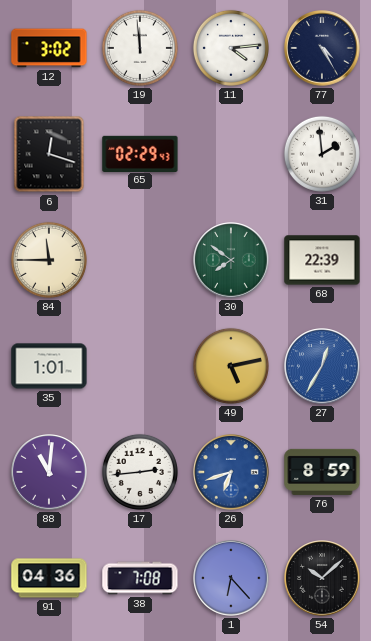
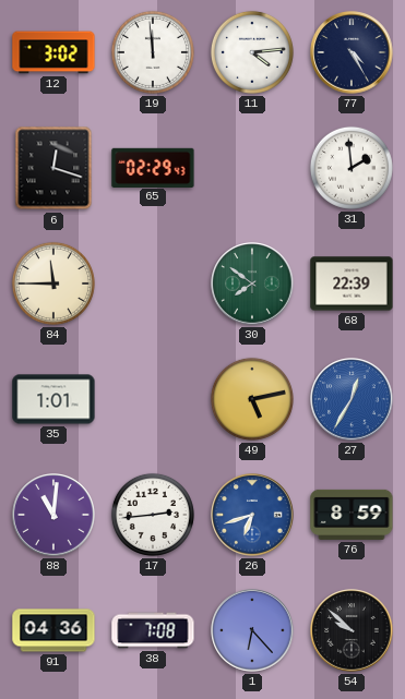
54: 10:08 -> 9:52 (352, 630)
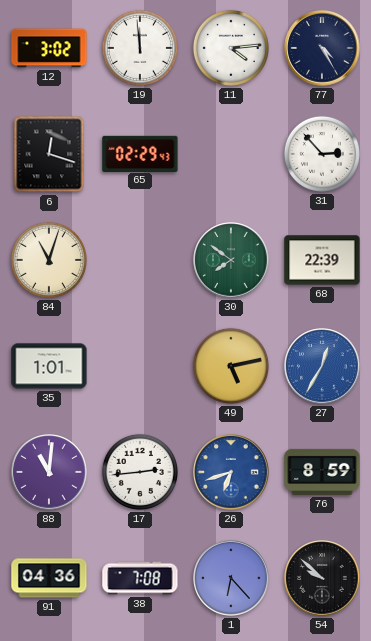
31: 1:59 -> 2:53 (322, 154)
84: 11:45 -> 11:03 (49, 260)
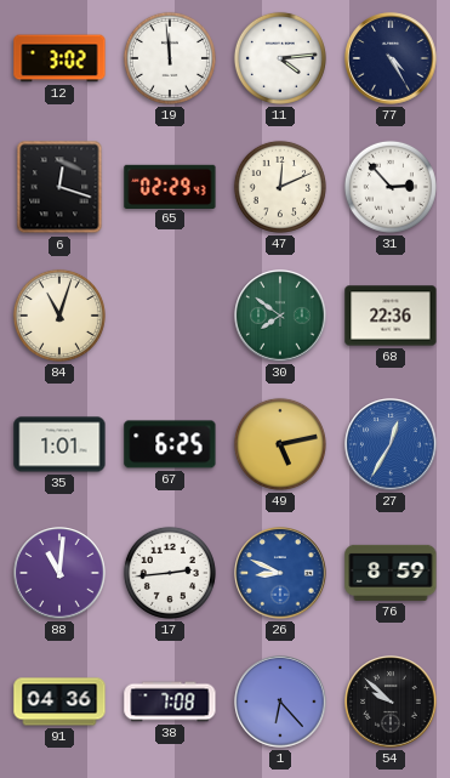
47: none -> 12:11 (280, 187)
68: 22:39 -> 22:36 (391, 316)
67: none -> 6:25 (170, 444)
26: 6:42 -> 8:49 (280, 573)
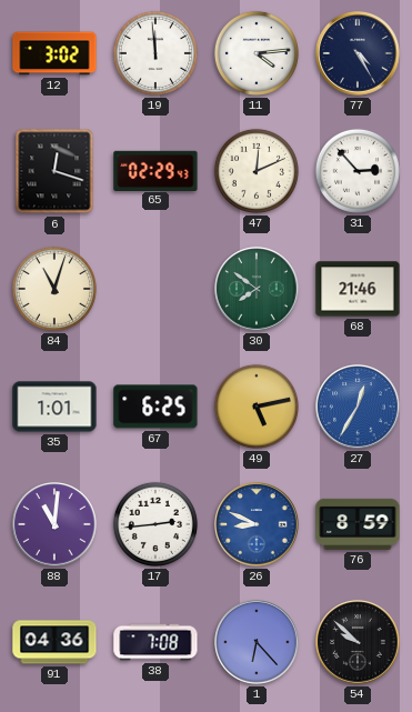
68: 22:36 -> 21:46 (358, 289)
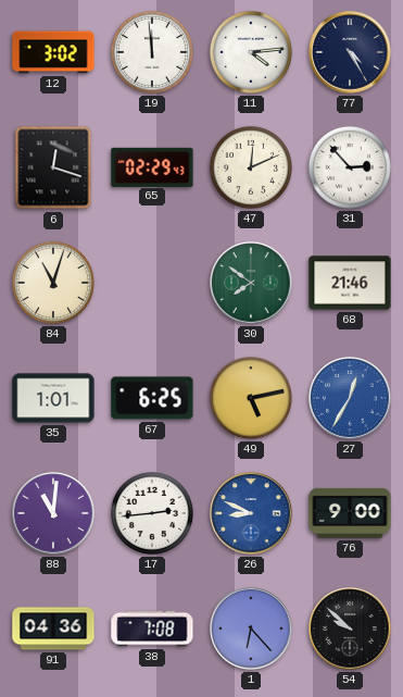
76: 8:59 -> 9:00 (350, 513)
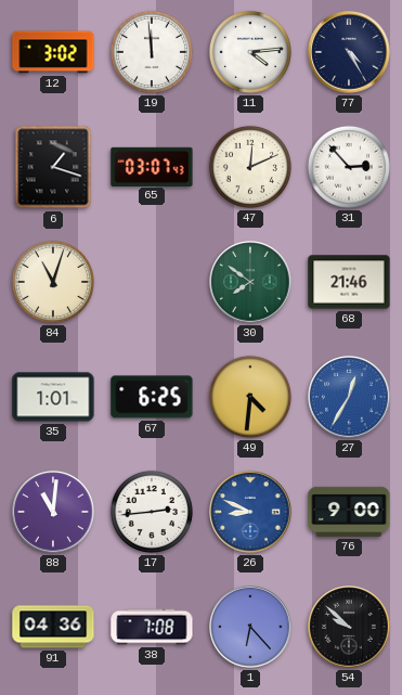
6: 12:18 -> 1:18 (53, 167)
65: 02:29 -> 03:07 (152, 166)
49: 5:13 -> 4:31 (250, 397)
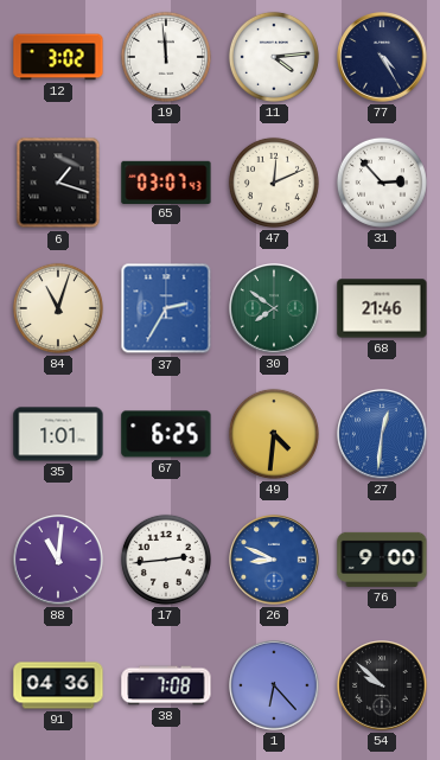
37: none -> 2:35 (166, 308)
27: 12:35 -> 12:31 (382, 434)
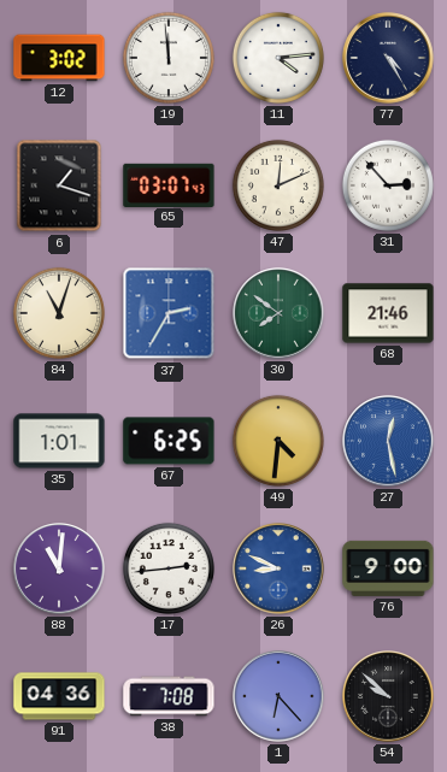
27: 12:31 -> 12:28 (388, 441)
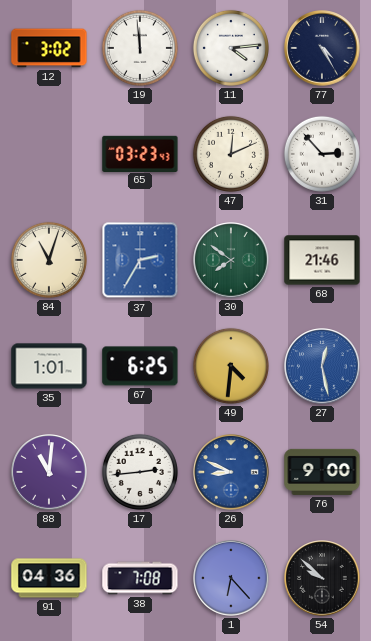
6: 1:18 -> none (59, 185)
65: 03:07 -> 03:23 (140, 153)
